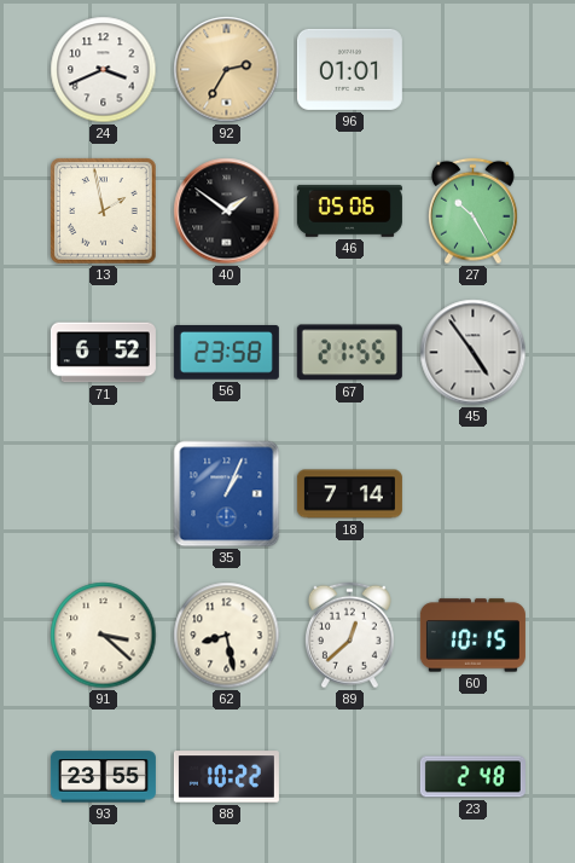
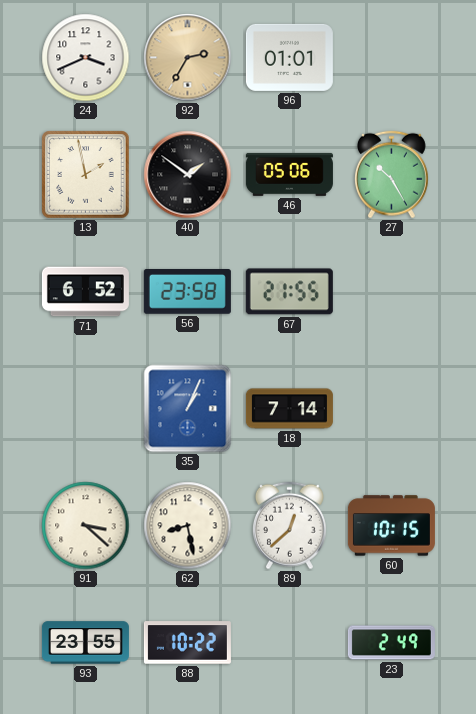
45: 4:54 -> none (474, 353)
23: 2:48 -> 2:49 (391, 643)
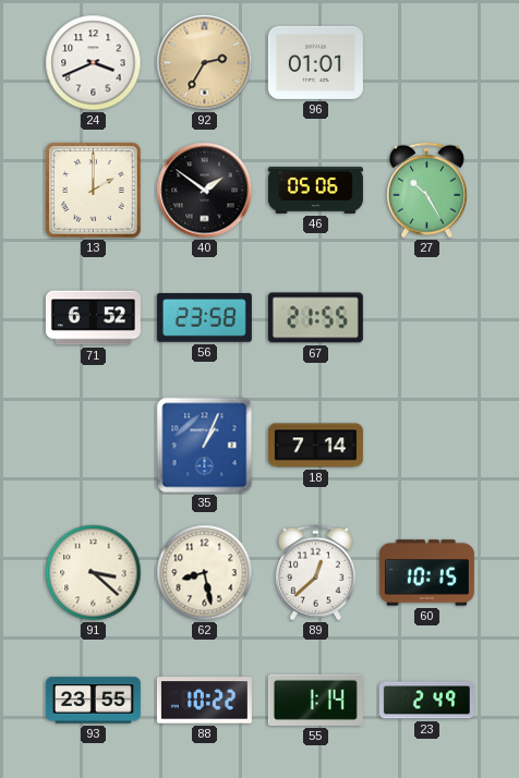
13: 1:58 -> 2:00 (94, 191)
55: none -> 1:14 (315, 700)
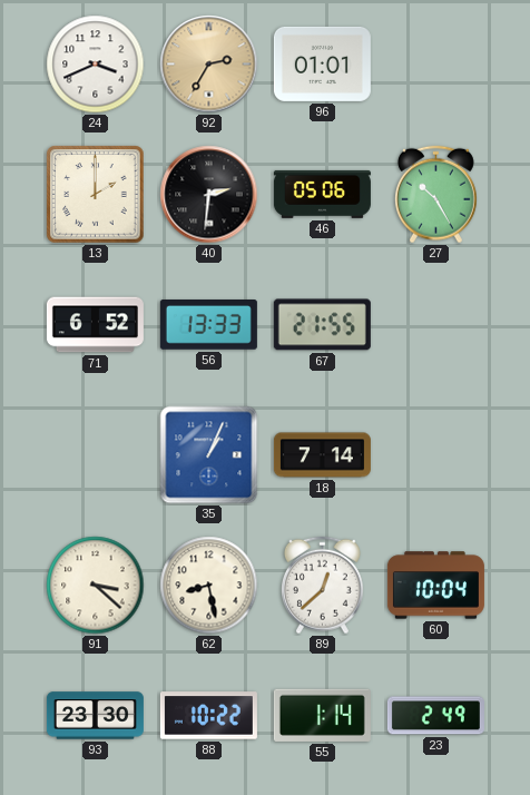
40: 1:51 -> 2:31 (209, 195)
56: 23:58 -> 13:33 (208, 325)
60: 10:15 -> 10:04 (435, 586)
93: 23:55 -> 23:30 (95, 716)
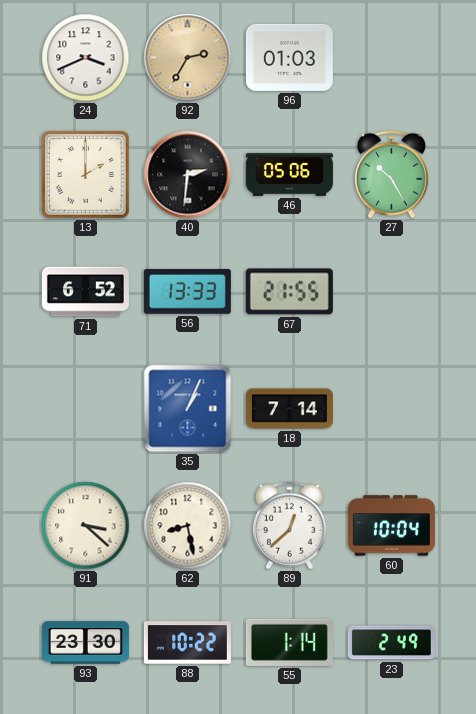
96: 01:01 -> 01:03 (289, 57)
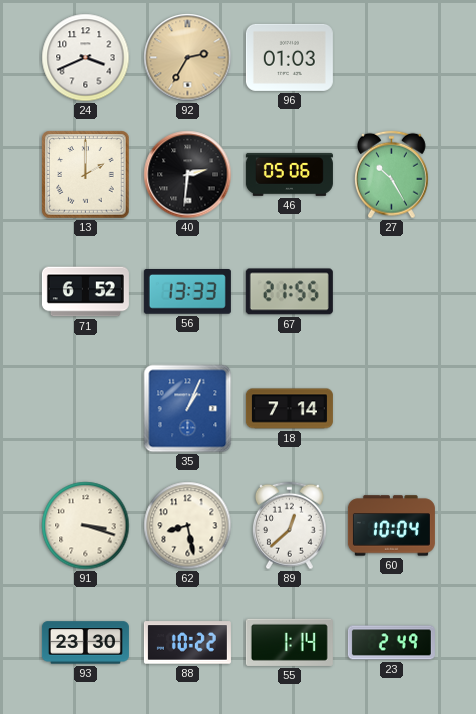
91: 3:22 -> 3:18 (86, 526)
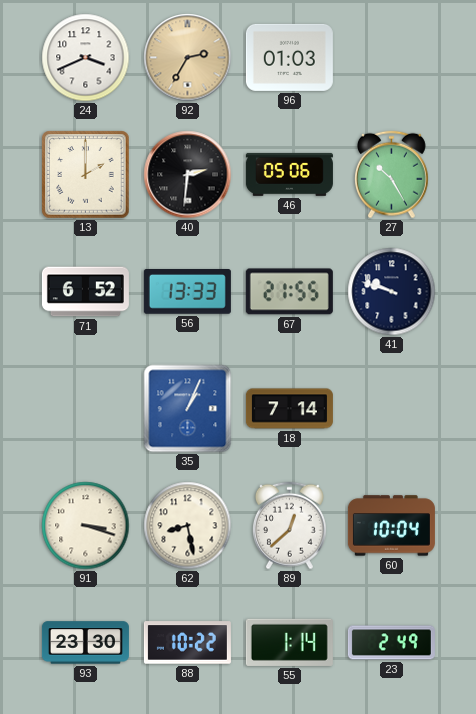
41: none -> 9:48 (392, 292)
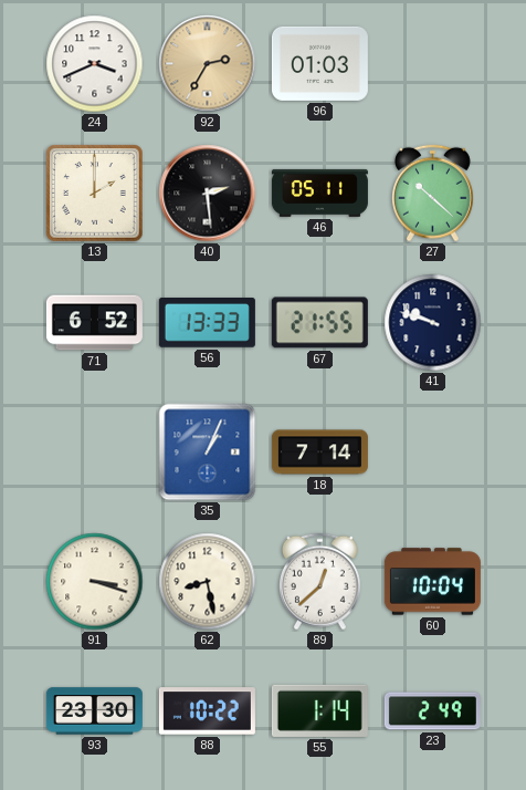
40: 2:31 -> 2:29 (208, 194)
46: 05:06 -> 05:11 (319, 193)
27: 10:25 -> 10:22 (432, 194)
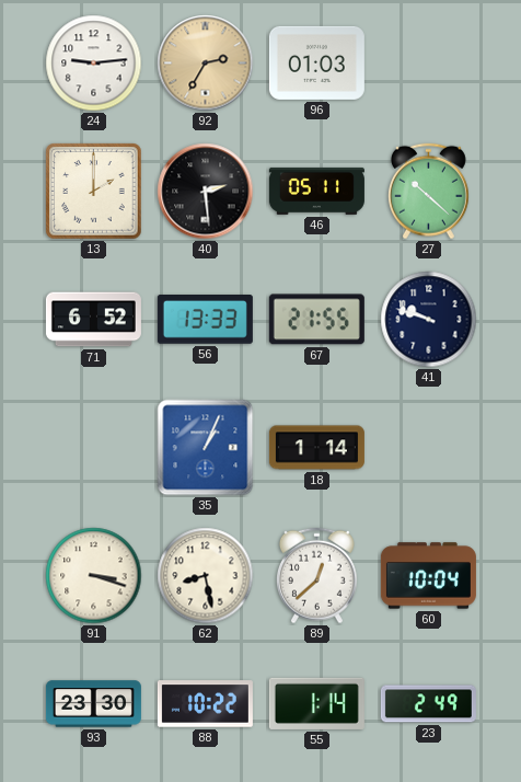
24: 3:41 -> 9:14 (94, 64)
18: 7:14 -> 1:14 (316, 448)
